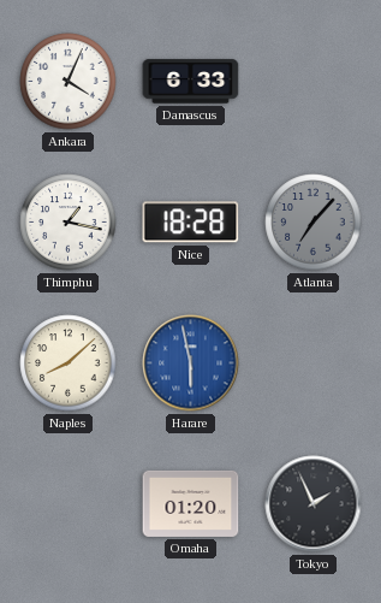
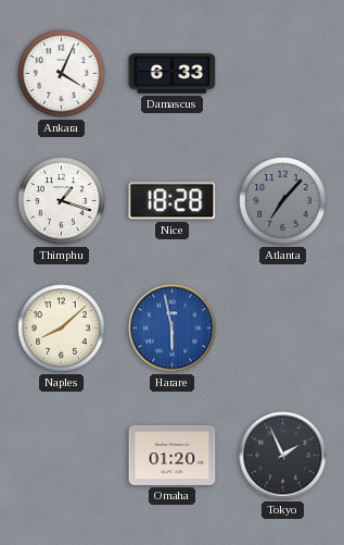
Thimphu: 1:17 -> 1:18 (62, 201)
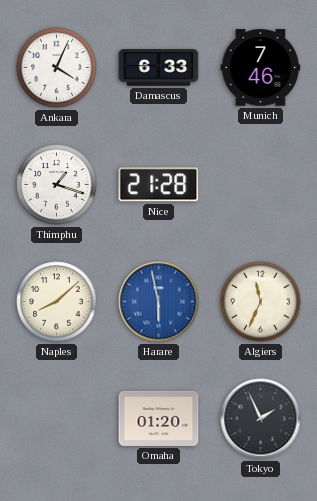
Munich: none -> 7:46 (261, 68)
Nice: 18:28 -> 21:28 (159, 185)
Atlanta: 7:07 -> none (283, 201)
Algiers: none -> 11:34 (261, 302)
